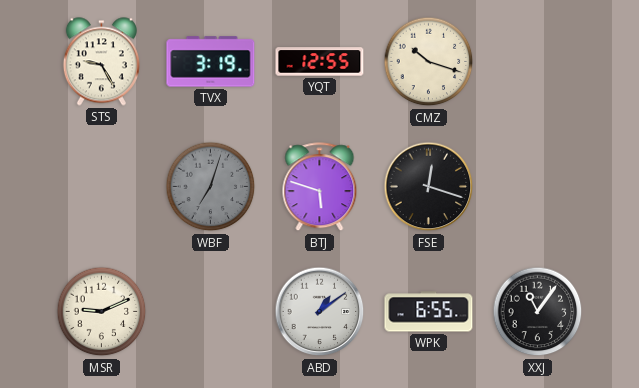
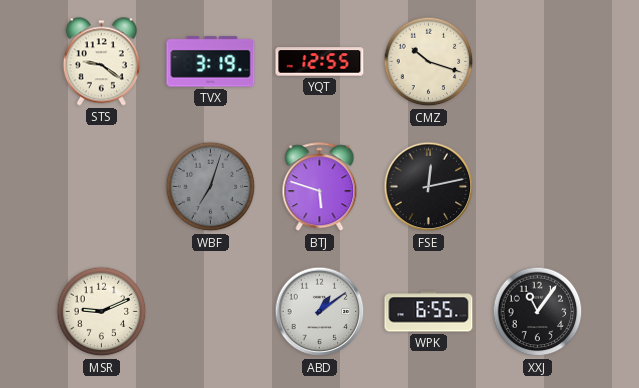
STS: 9:25 -> 9:21 (101, 62)
FSE: 12:18 -> 12:13 (429, 187)
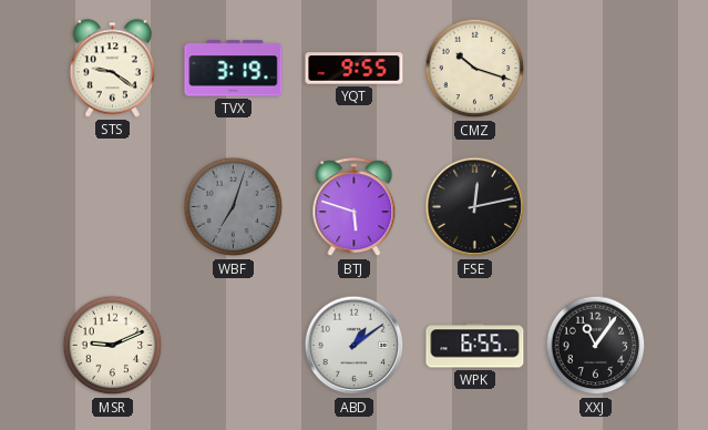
YQT: 12:55 -> 9:55 (355, 69)
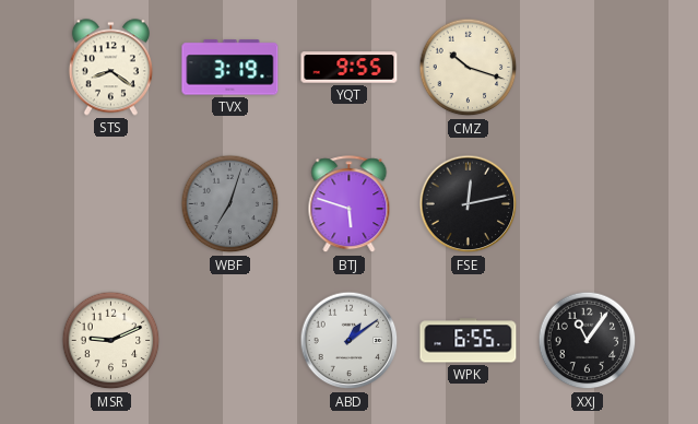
STS: 9:21 -> 8:21 (110, 68)
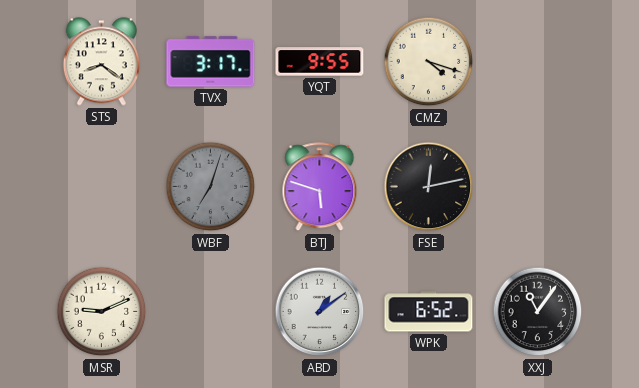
TVX: 3:19 -> 3:17 (211, 62)
CMZ: 10:18 -> 4:18 (429, 62)
WPK: 6:55 -> 6:52 (429, 312)
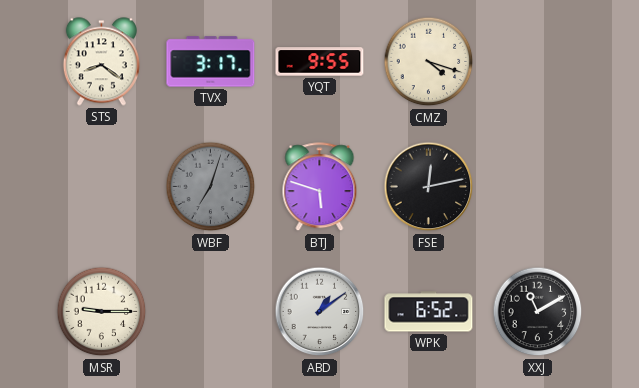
MSR: 9:11 -> 9:15 (102, 312)
XXJ: 11:06 -> 11:10 (538, 312)
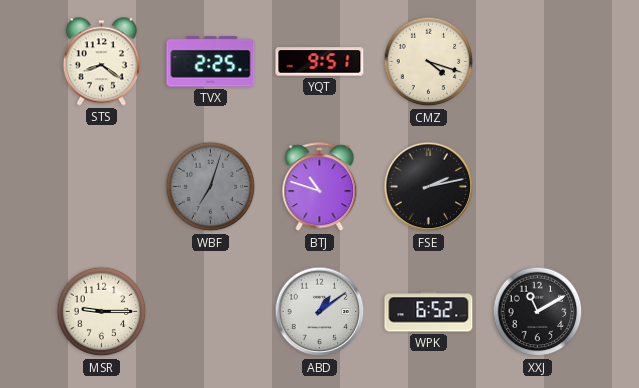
TVX: 3:17 -> 2:25 (211, 62)
YQT: 9:55 -> 9:51 (320, 62)
BTJ: 5:48 -> 10:48 (320, 187)
FSE: 12:13 -> 2:13 (429, 187)
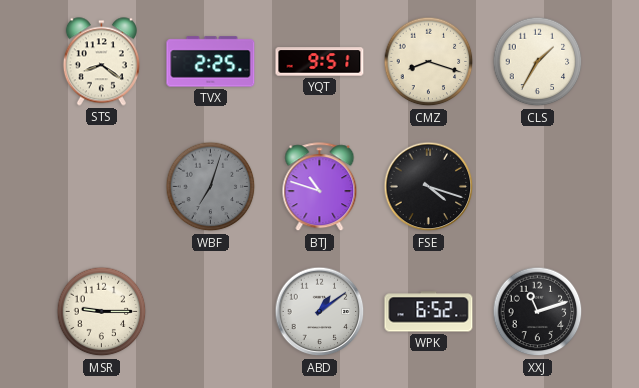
CMZ: 4:18 -> 8:18 (429, 62)
CLS: none -> 1:35 (538, 62)
FSE: 2:13 -> 4:18 (429, 187)
XXJ: 11:10 -> 11:12 (538, 312)
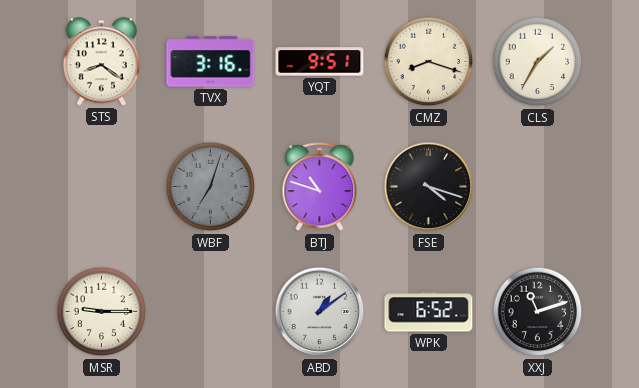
TVX: 2:25 -> 3:16 (211, 62)
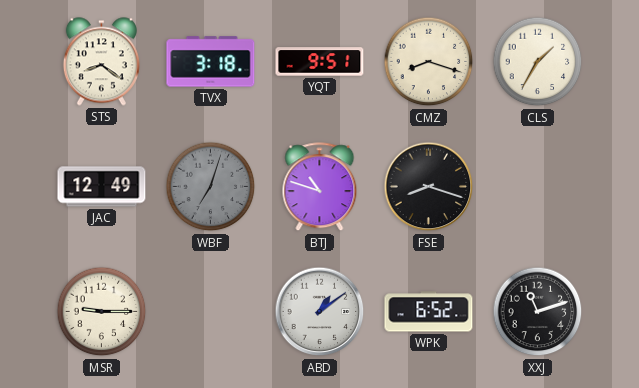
TVX: 3:16 -> 3:18 (211, 62)
JAC: none -> 12:49 (102, 187)
FSE: 4:18 -> 8:18 (429, 187)
